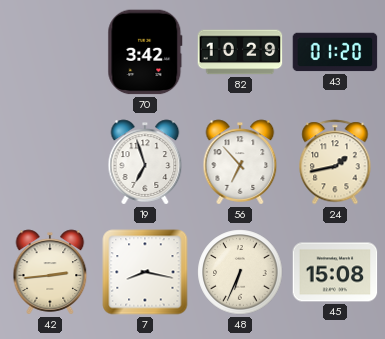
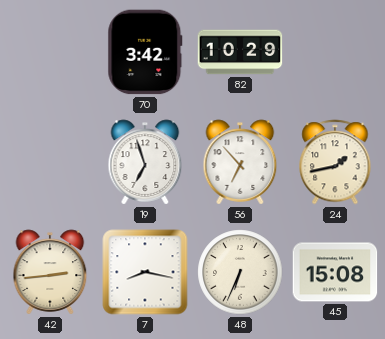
43: 01:20 -> none (335, 52)
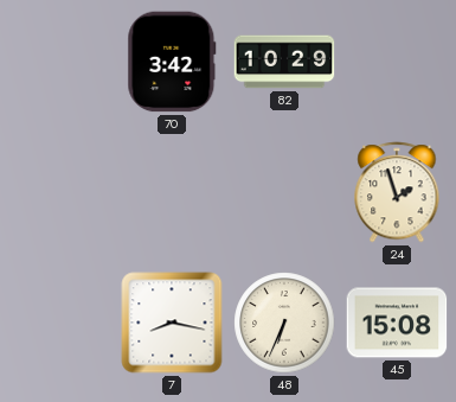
19: 6:57 -> none (145, 162)
56: 6:53 -> none (240, 162)
24: 1:43 -> 1:57 (397, 192)
42: 2:44 -> none (50, 272)
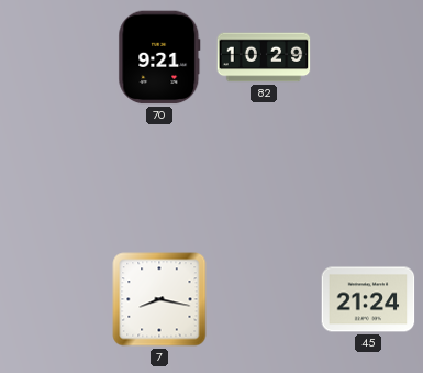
70: 3:42 -> 9:21 (159, 57)
24: 1:57 -> none (397, 192)
48: 6:34 -> none (284, 323)
45: 15:08 -> 21:24 (368, 299)
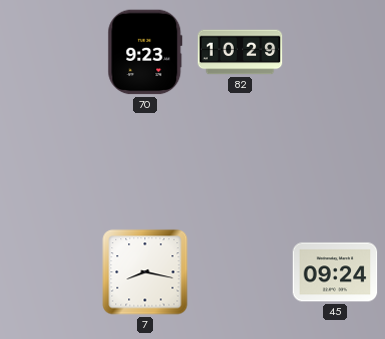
70: 9:21 -> 9:23 (145, 52)
45: 21:24 -> 09:24 (335, 272)
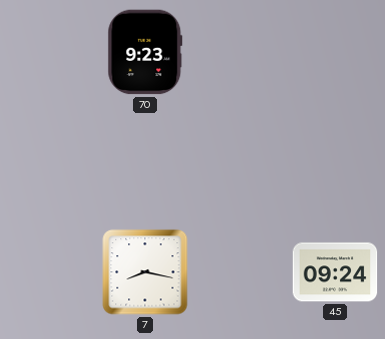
82: 10:29 -> none (240, 52)
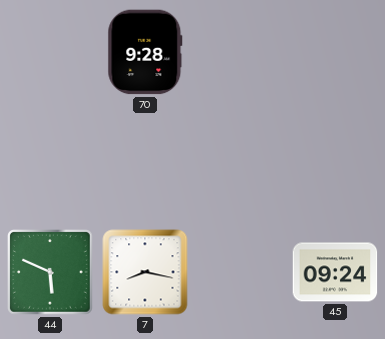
70: 9:23 -> 9:28 (145, 52)
44: none -> 5:49 (51, 273)
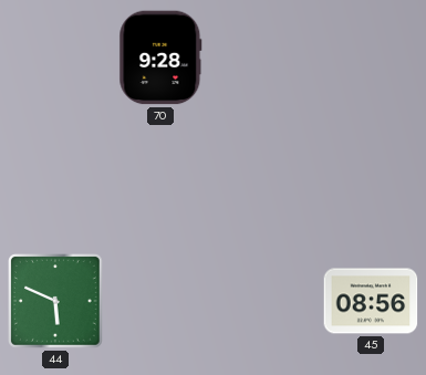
7: 8:17 -> none (145, 272)
45: 09:24 -> 08:56 (371, 301)
